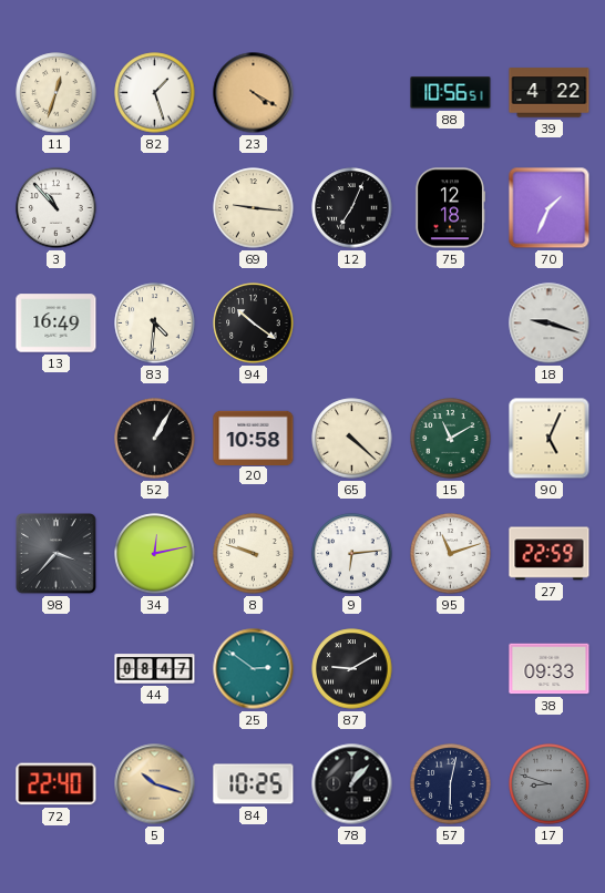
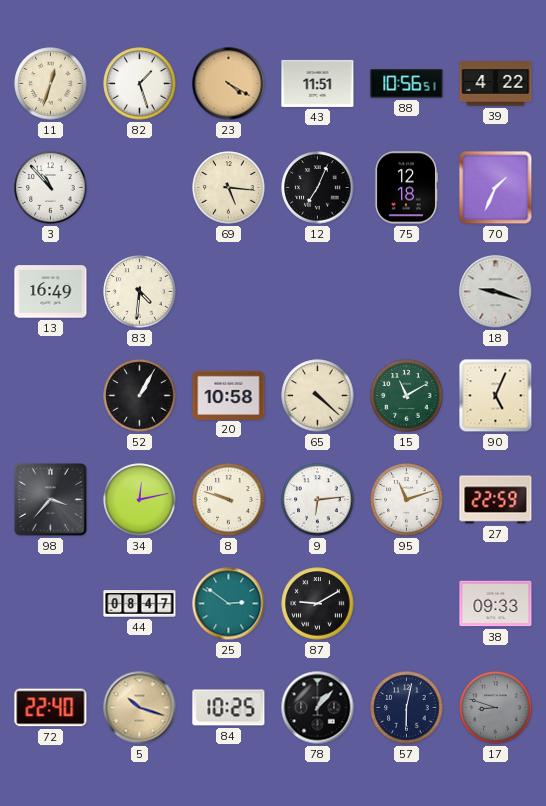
43: none -> 11:51 (318, 83)
69: 9:16 -> 5:16 (229, 188)
94: 10:21 -> none (254, 324)
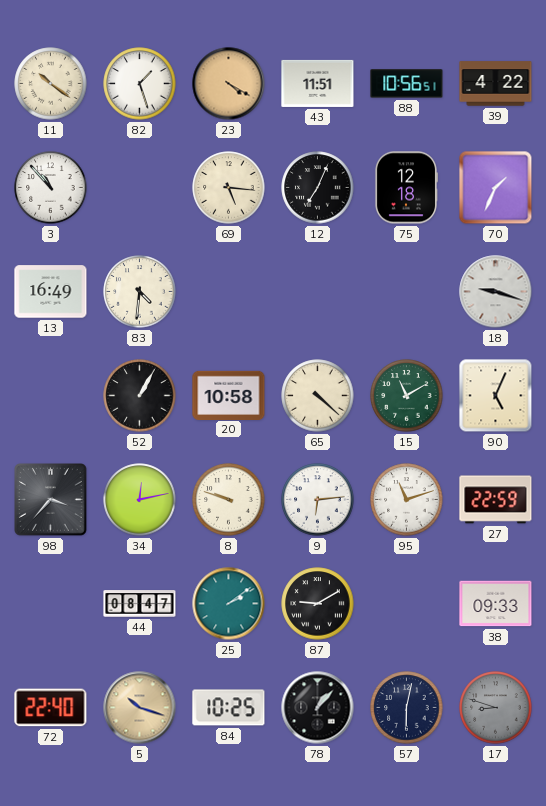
11: 12:33 -> 10:21 (51, 84)
25: 2:51 -> 2:09 (229, 604)
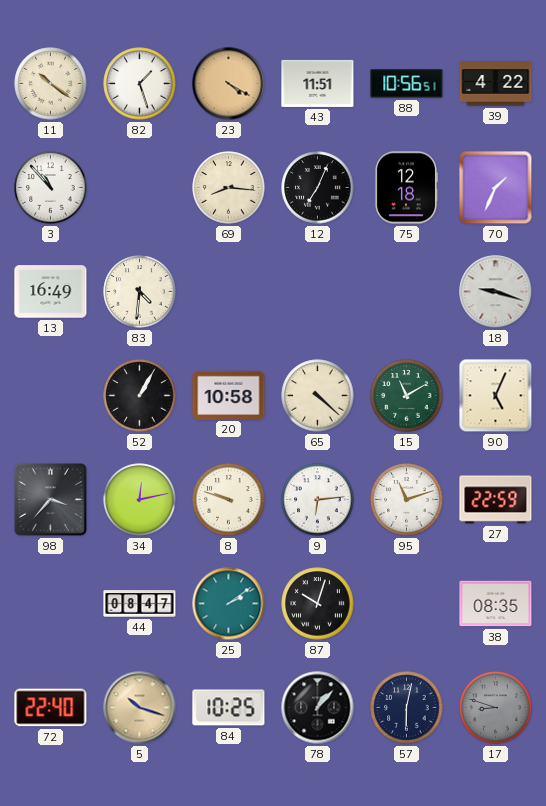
69: 5:16 -> 8:16 (229, 188)
87: 9:10 -> 10:03 (318, 604)
38: 09:33 -> 08:35 (496, 604)
